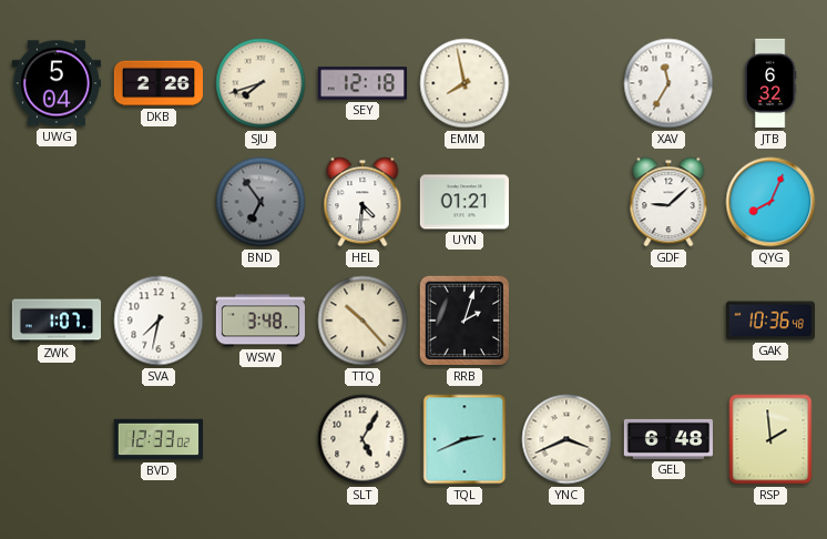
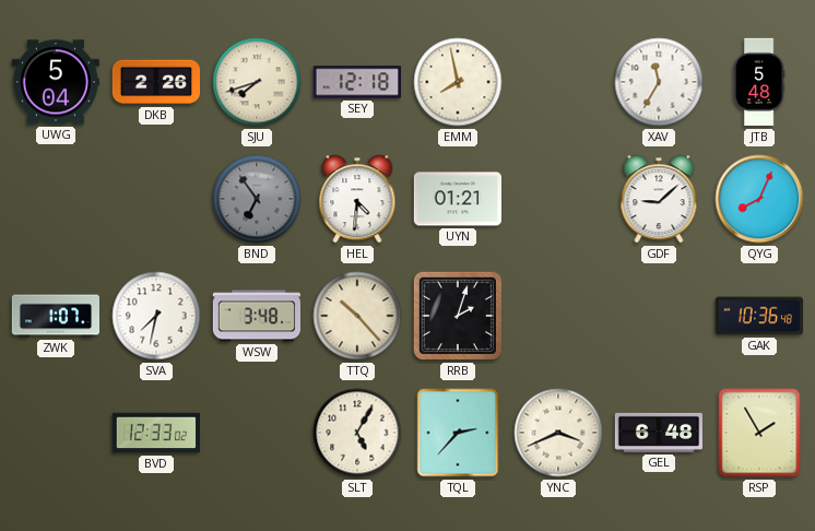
JTB: 6:32 -> 5:48 (759, 82)
TQL: 2:41 -> 2:37 (458, 433)
RSP: 1:59 -> 1:55 (759, 433)
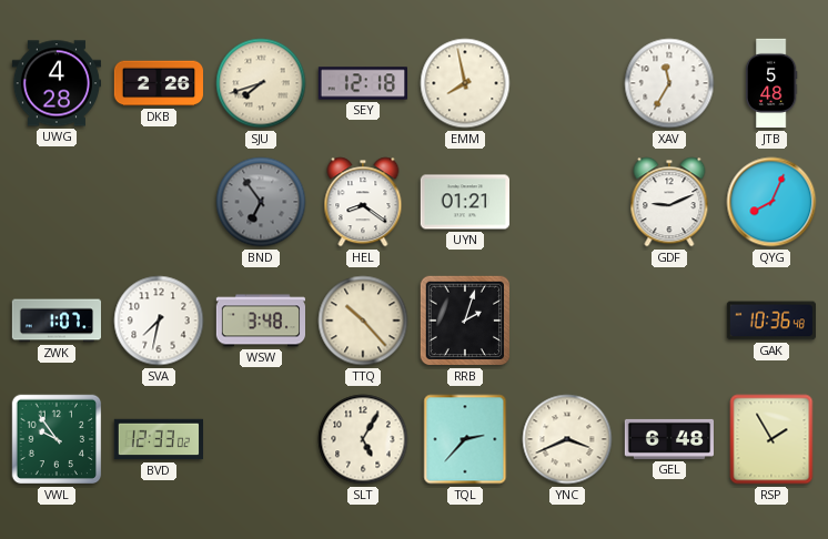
UWG: 5:04 -> 4:28 (55, 83)
HEL: 4:31 -> 8:21 (363, 202)
GDF: 9:08 -> 9:11 (669, 202)
VWL: none -> 9:54 (57, 439)
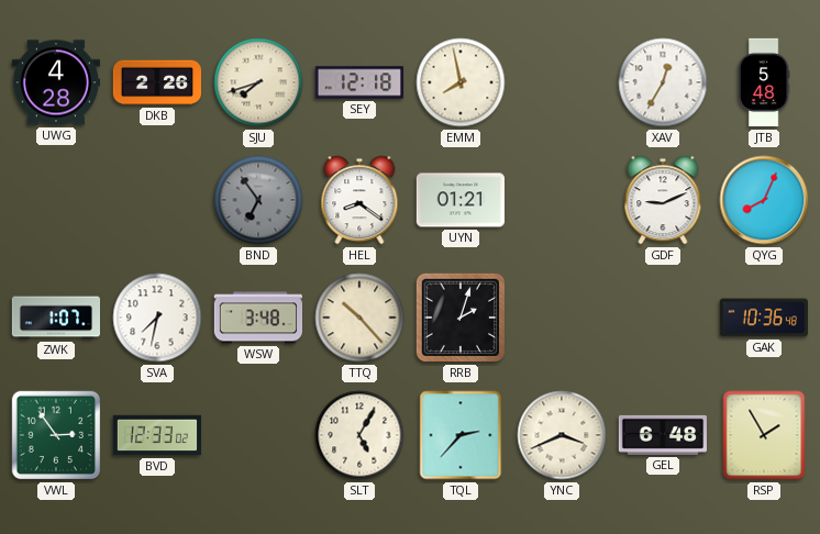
XAV: 11:35 -> 12:35 (663, 82)
VWL: 9:54 -> 2:54 (56, 435)
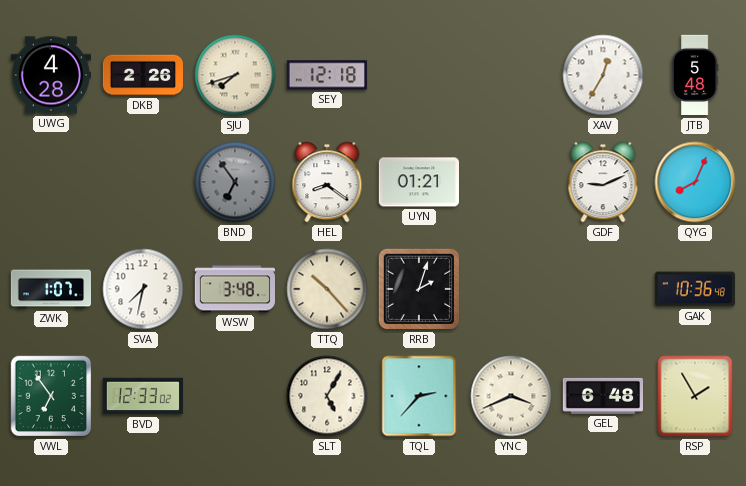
EMM: 7:58 -> none (461, 82)
VWL: 2:54 -> 6:54 (51, 396)
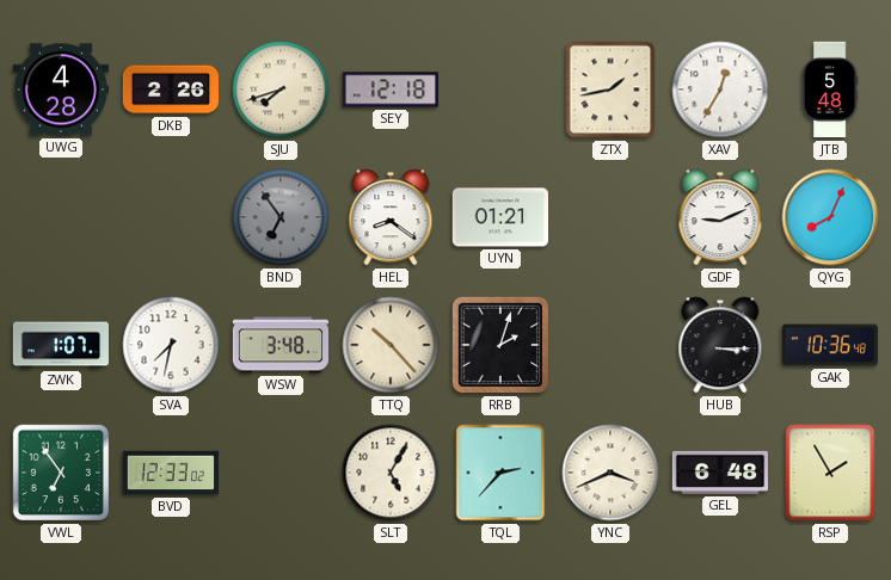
ZTX: none -> 1:43 (610, 90)
HUB: none -> 3:15 (720, 345)
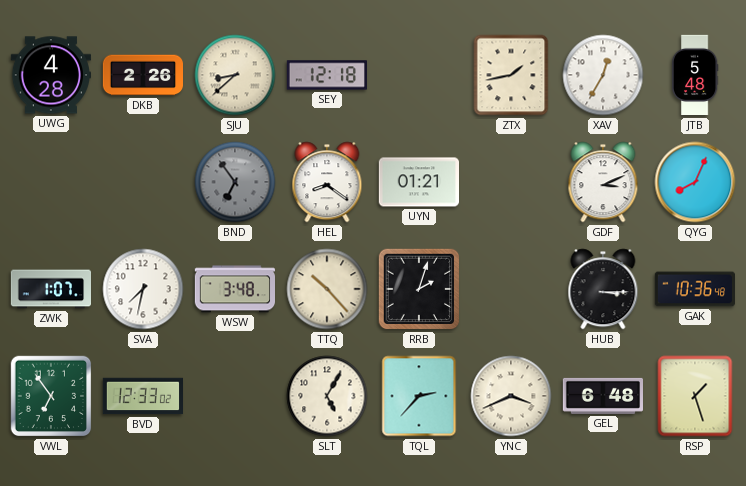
SJU: 7:42 -> 8:38 (235, 75)
GDF: 9:11 -> 3:11 (603, 182)
RSP: 1:55 -> 1:27 (695, 396)
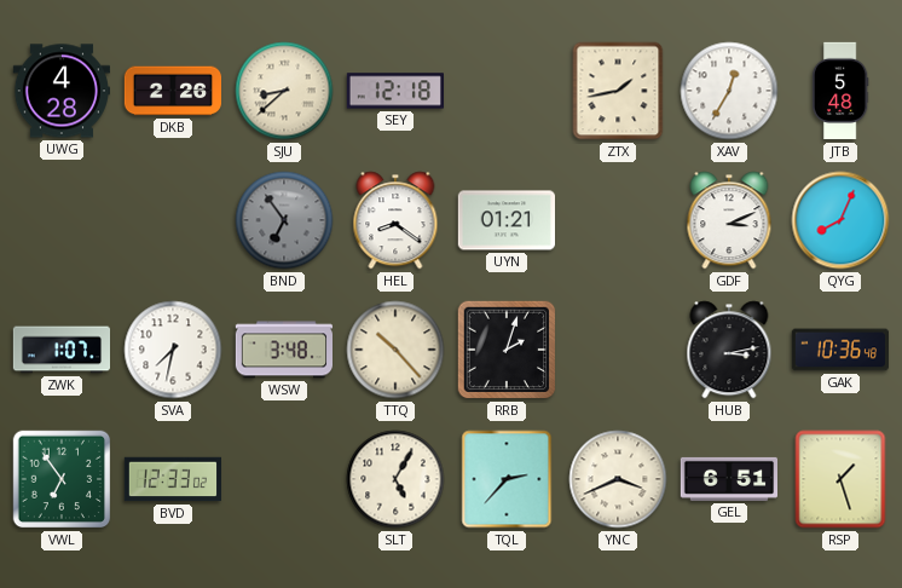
HUB: 3:15 -> 3:13 (729, 350)
GEL: 6:48 -> 6:51 (728, 479)
